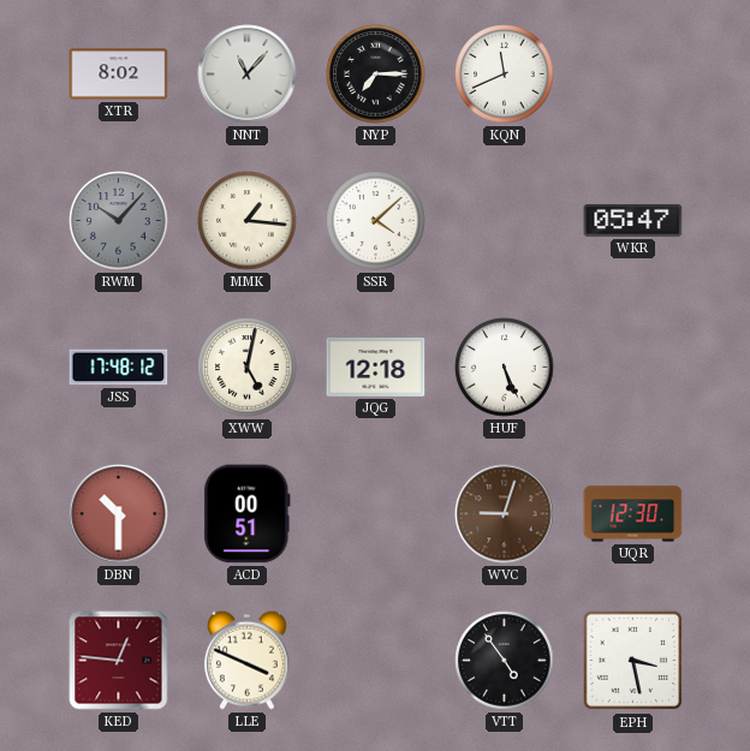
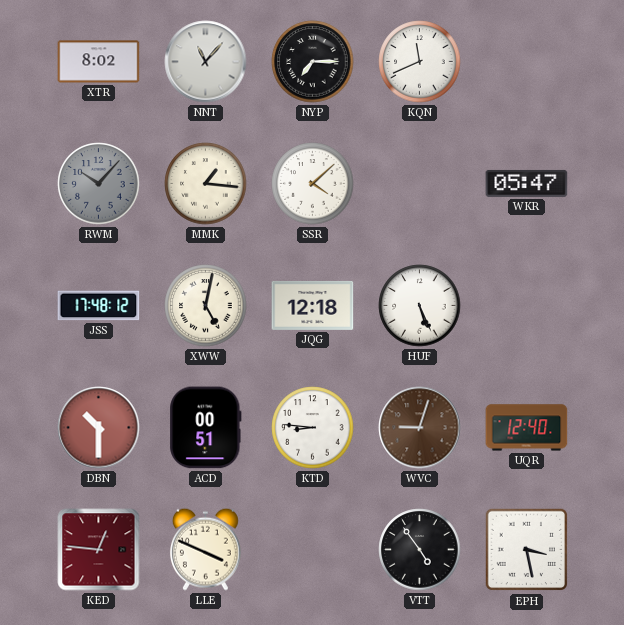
KTD: none -> 8:46 (313, 428)
UQR: 12:30 -> 12:40 (527, 428)
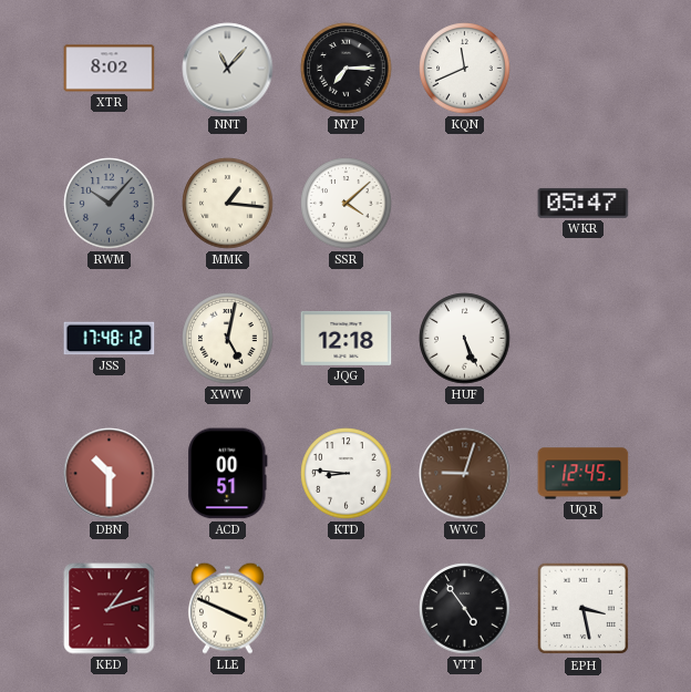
UQR: 12:40 -> 12:45 (584, 474)
KED: 12:46 -> 1:12 (110, 609)
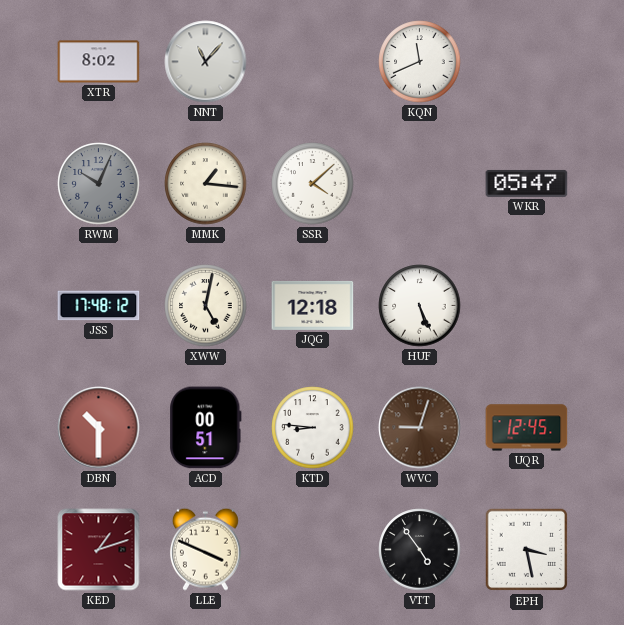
NYP: 7:15 -> none (347, 69)
RWM: 10:07 -> 10:04 (99, 184)
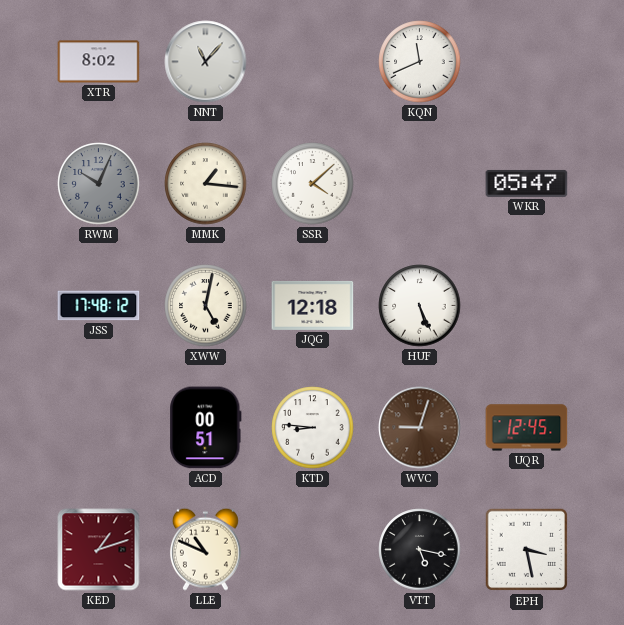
DBN: 10:30 -> none (99, 428)
LLE: 3:49 -> 10:49 (205, 549)
VTT: 4:54 -> 5:17 (420, 550)
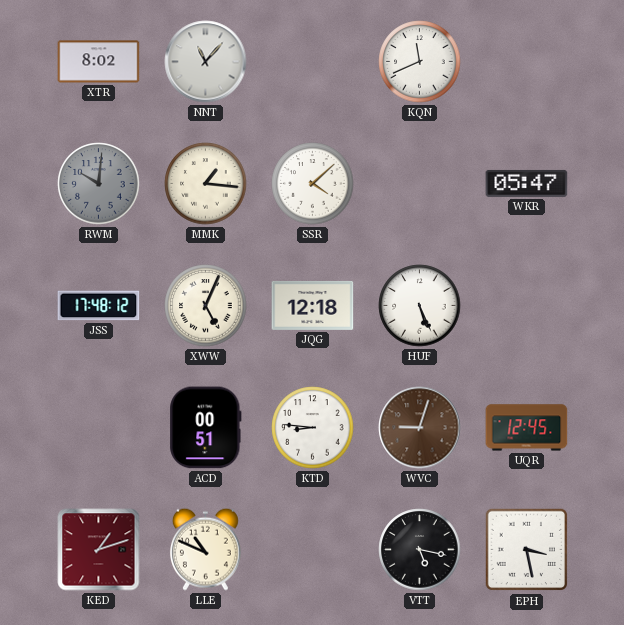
RWM: 10:04 -> 10:01 (99, 184)
XWW: 5:02 -> 5:04 (206, 306)
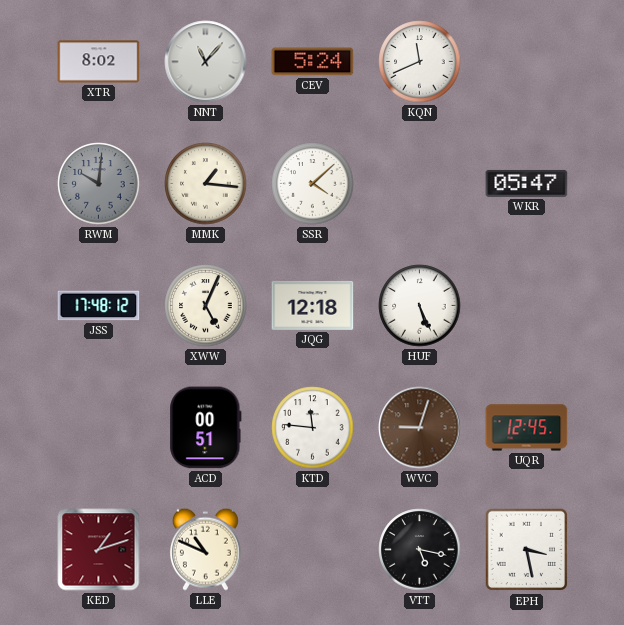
CEV: none -> 5:24 (313, 62)
KTD: 8:46 -> 11:46 (313, 428)
